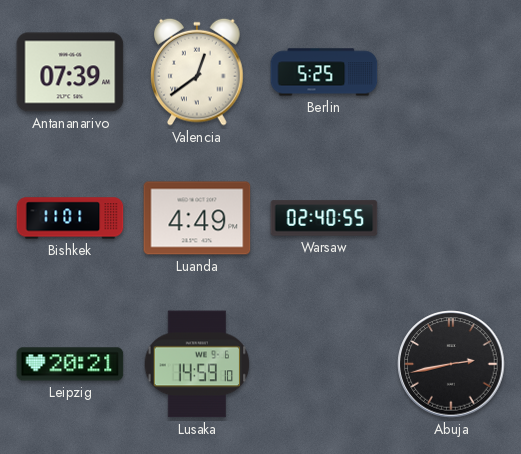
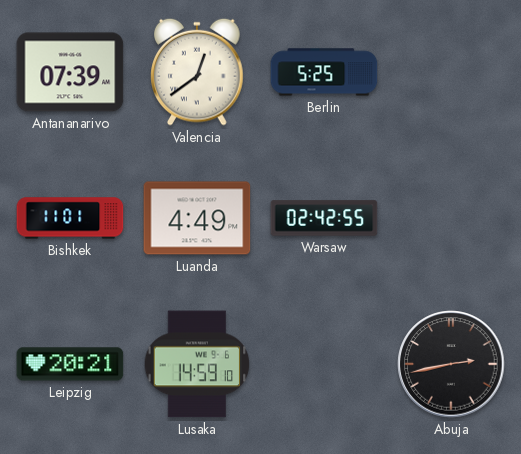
Warsaw: 02:40 -> 02:42 (324, 218)
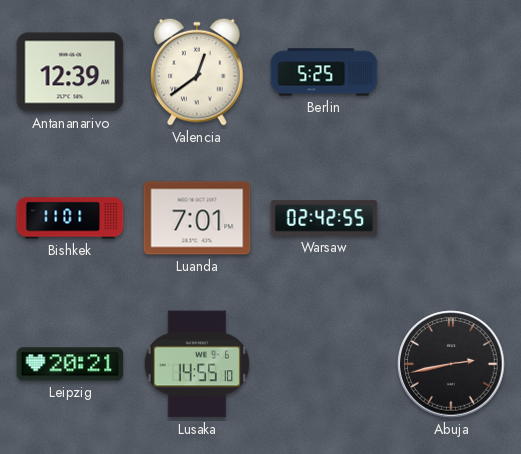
Antananarivo: 07:39 -> 12:39 (70, 72)
Luanda: 4:49 -> 7:01 (197, 218)
Lusaka: 14:59 -> 14:55 (197, 364)
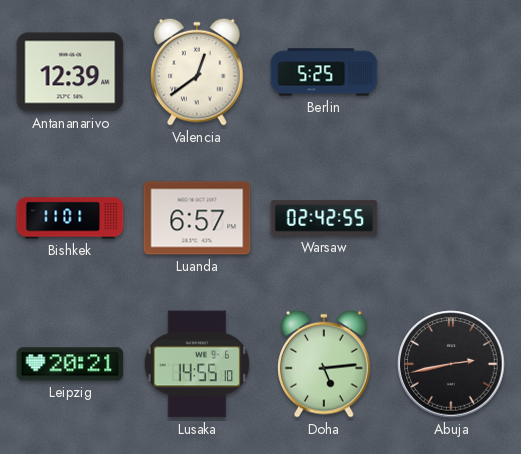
Luanda: 7:01 -> 6:57 (197, 218)
Doha: none -> 5:14 (324, 364)
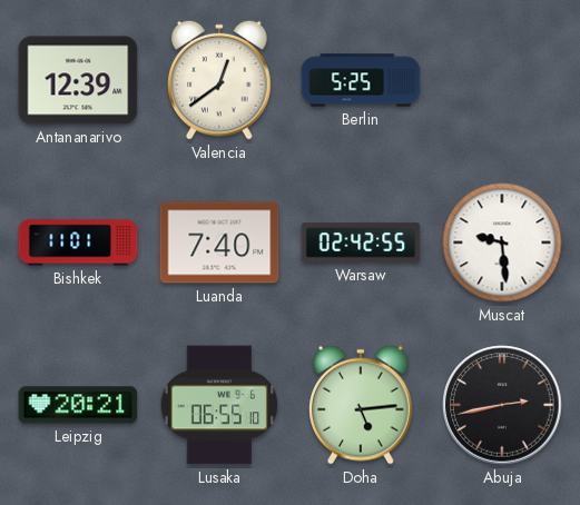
Luanda: 6:57 -> 7:40 (219, 242)
Muscat: none -> 9:29 (502, 242)
Lusaka: 14:55 -> 06:55 (219, 405)
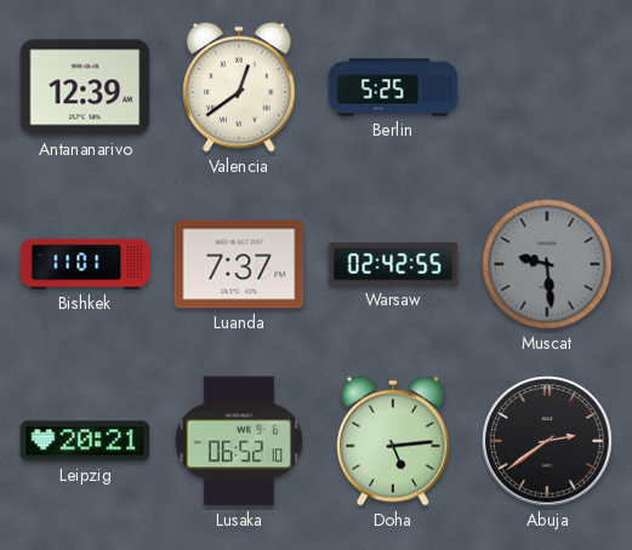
Luanda: 7:40 -> 7:37 (239, 264)
Muscat dial: white -> grey (547, 264)
Lusaka: 06:55 -> 06:52 (239, 441)
Abuja: 2:43 -> 2:39 (547, 441)
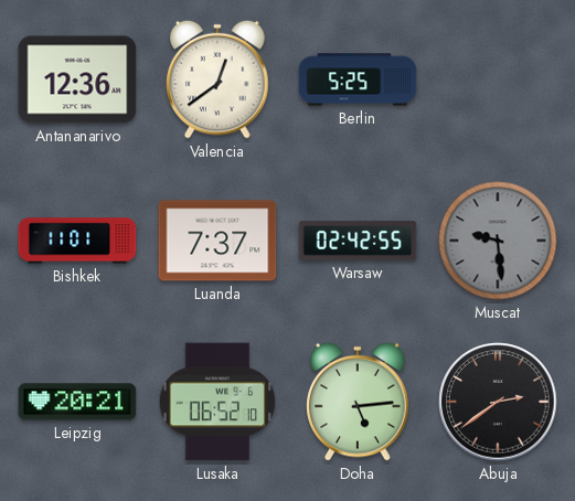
Antananarivo: 12:39 -> 12:36 (77, 79)
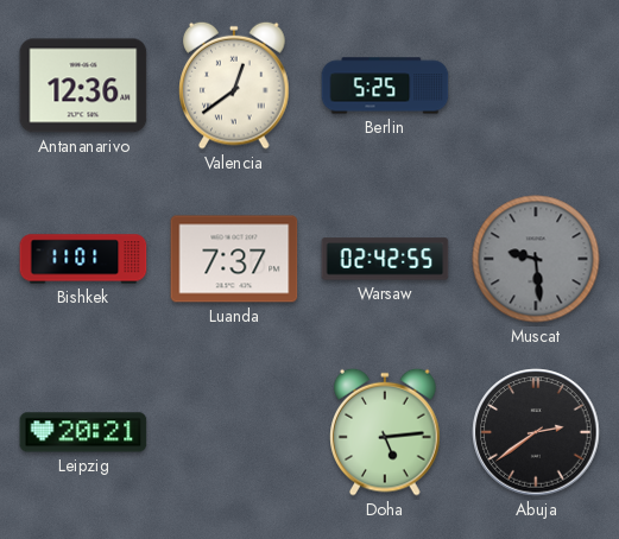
Lusaka: 06:52 -> none (217, 402)
